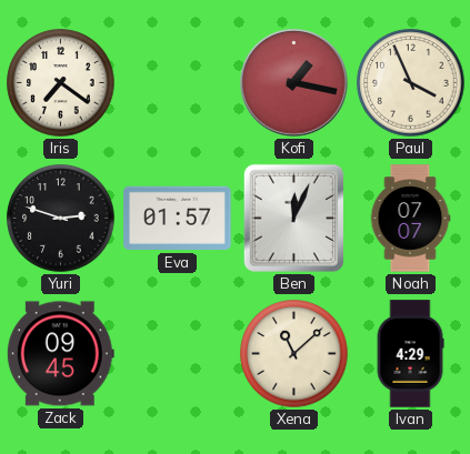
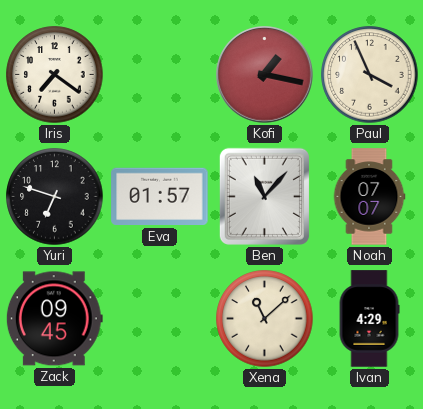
Yuri: 2:48 -> 6:48 (55, 197)
Ben: 12:04 -> 11:07 (264, 196)
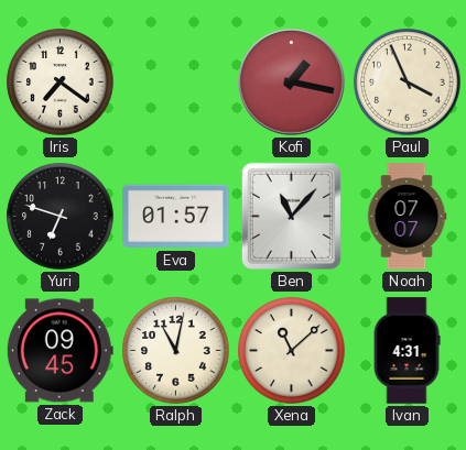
Ralph: none -> 11:02 (176, 351)
Ivan: 4:29 -> 4:31 (407, 351)
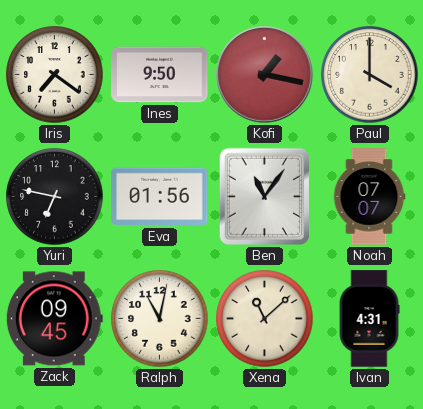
Ines: none -> 9:50 (160, 75)
Paul: 3:56 -> 4:00 (370, 75)
Yuri: 6:48 -> 6:47 (55, 197)
Eva: 01:57 -> 01:56 (160, 197)
Ben: 11:07 -> 11:06 (264, 196)
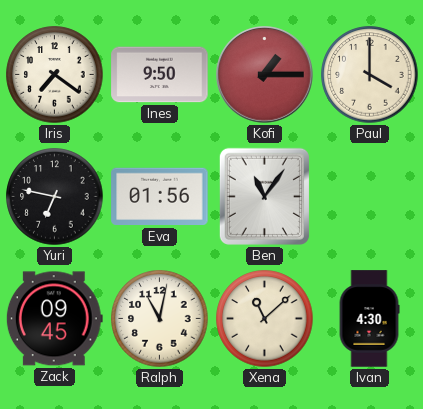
Kofi: 1:17 -> 1:15 (265, 75)
Noah: 07:07 -> none (369, 197)
Ivan: 4:31 -> 4:30 (369, 319)
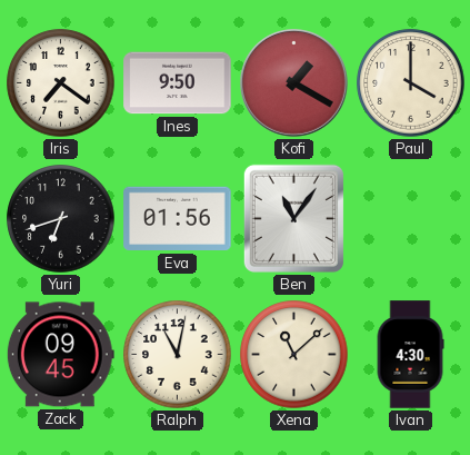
Kofi: 1:15 -> 1:20 (294, 83)
Yuri: 6:47 -> 6:42 (61, 219)
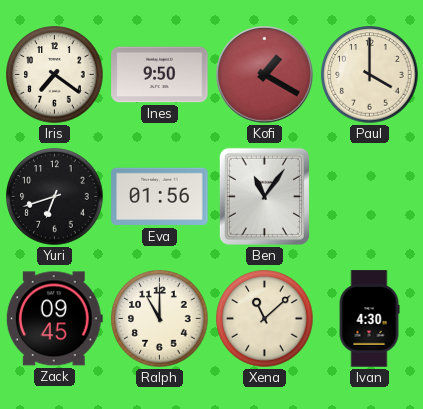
Ralph: 11:02 -> 11:00 (160, 319)
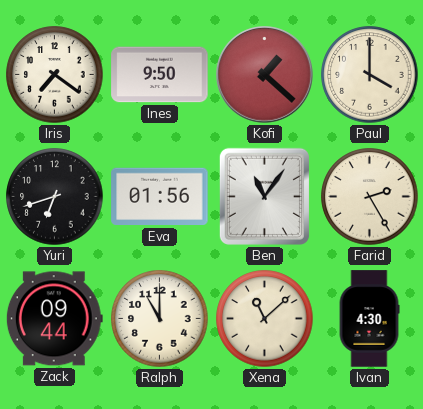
Kofi: 1:20 -> 1:22 (265, 75)
Farid: none -> 2:25 (370, 197)
Zack: 09:45 -> 09:44 (54, 319)
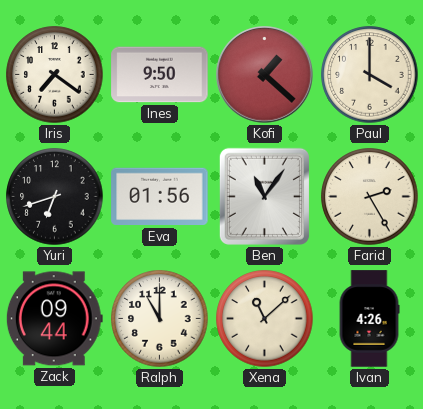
Ivan: 4:30 -> 4:26 (369, 319)
